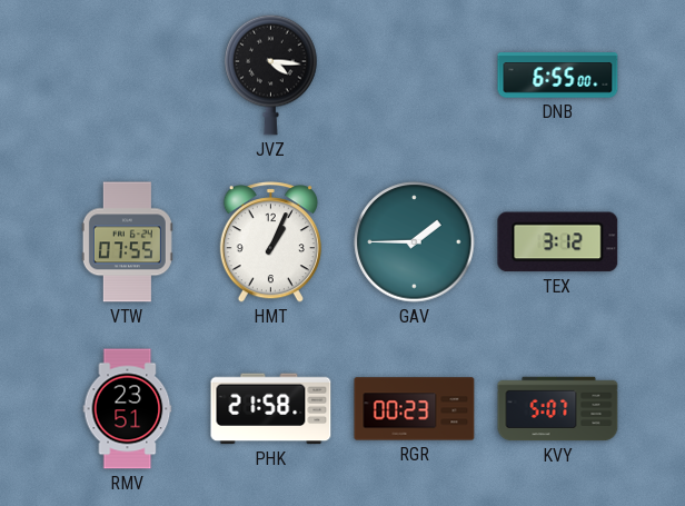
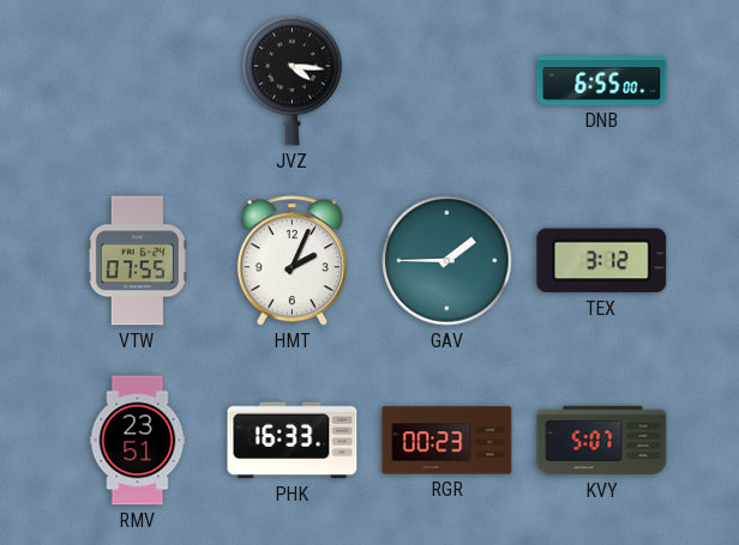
HMT: 1:04 -> 2:04 (292, 261)
PHK: 21:58 -> 16:33 (293, 441)
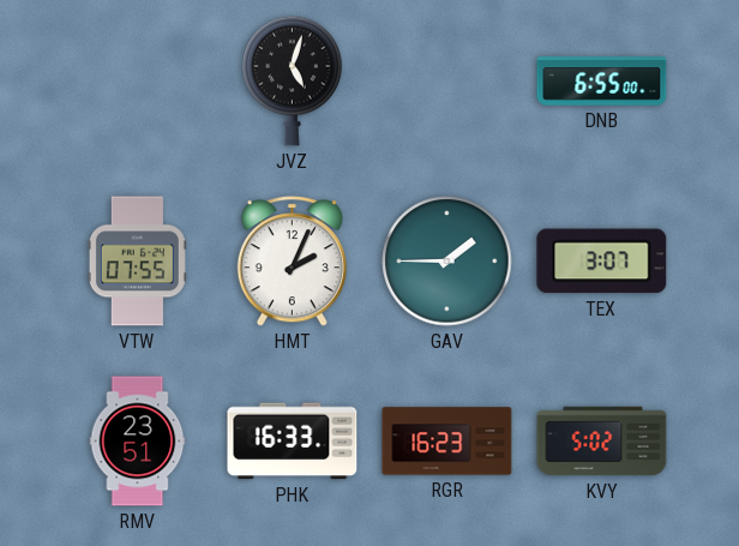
JVZ: 4:16 -> 5:03 (293, 80)
TEX: 3:12 -> 3:07 (602, 262)
RGR: 00:23 -> 16:23 (447, 442)
KVY: 5:07 -> 5:02 (602, 442)
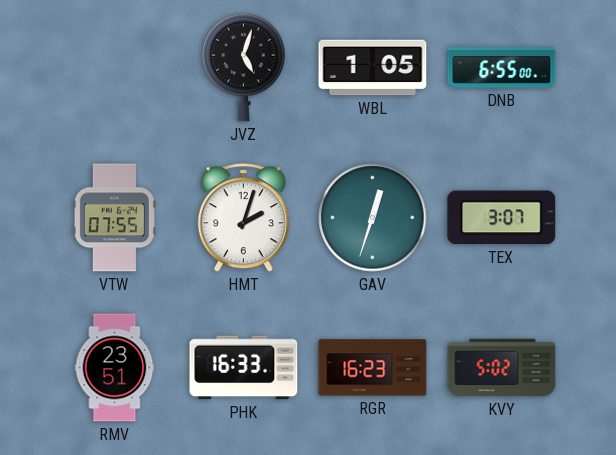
WBL: none -> 1:05 (373, 68)
HMT: 2:04 -> 2:03 (243, 218)
GAV: 1:45 -> 12:33 (373, 218)
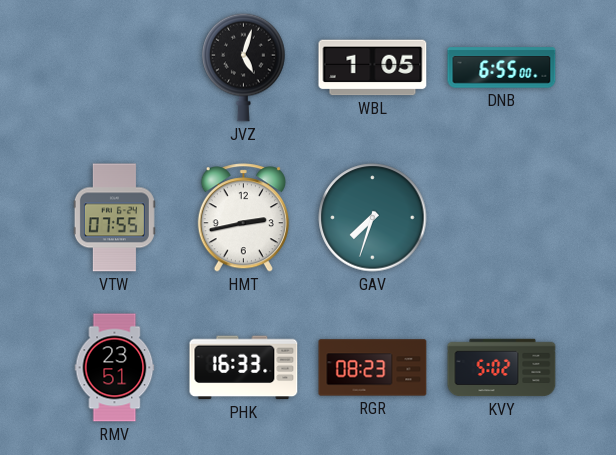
HMT: 2:03 -> 2:43 (243, 218)
GAV: 12:33 -> 7:33 (373, 218)
TEX: 3:07 -> none (502, 218)
RGR: 16:23 -> 08:23 (373, 368)
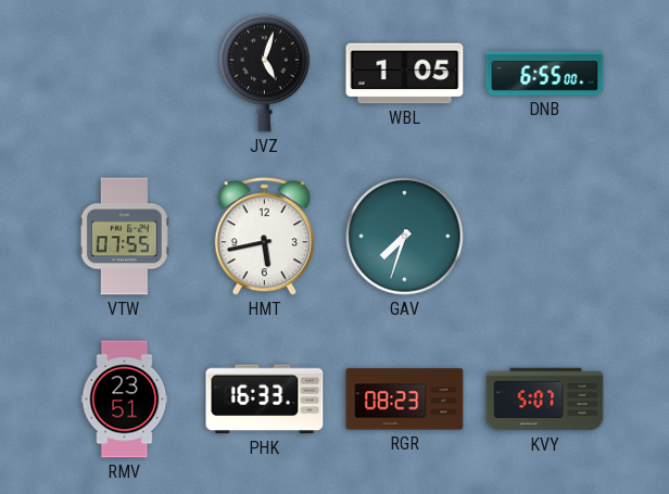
HMT: 2:43 -> 5:43 (264, 237)
KVY: 5:02 -> 5:07 (545, 400)
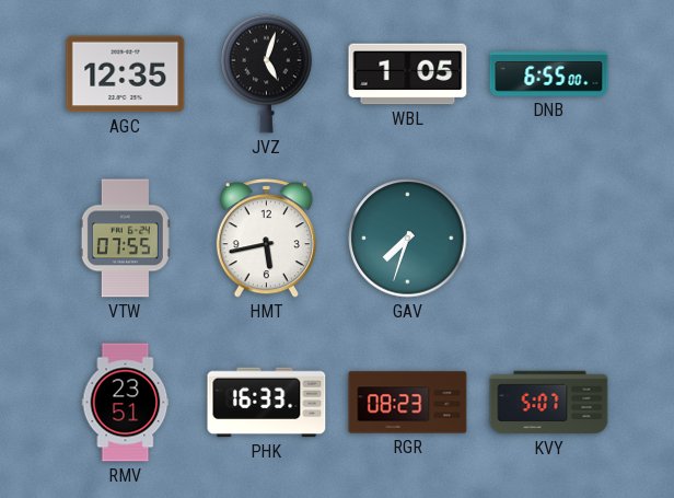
AGC: none -> 12:35 (126, 74)
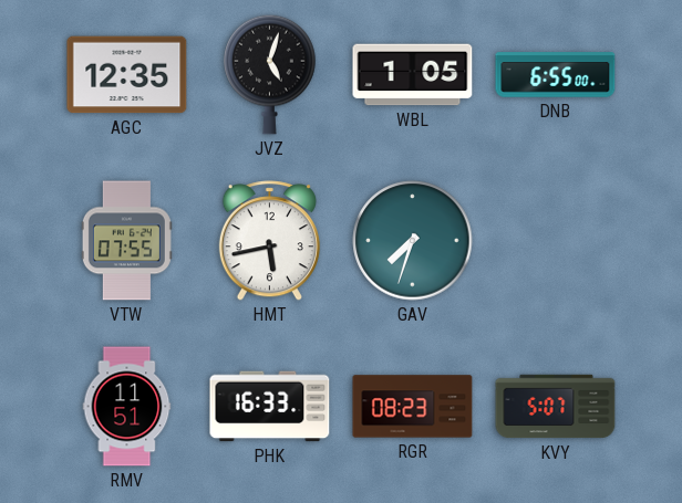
RMV: 23:51 -> 11:51 (127, 407)
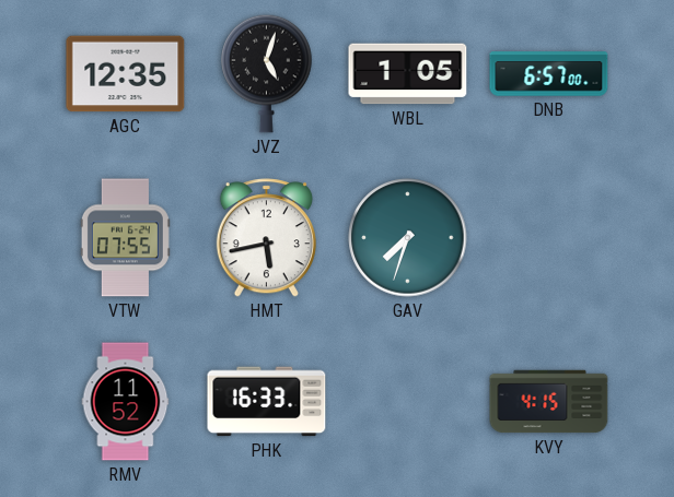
DNB: 6:55 -> 6:57 (549, 74)
RMV: 11:51 -> 11:52 (126, 402)
RGR: 08:23 -> none (413, 407)
KVY: 5:07 -> 4:15 (549, 402)
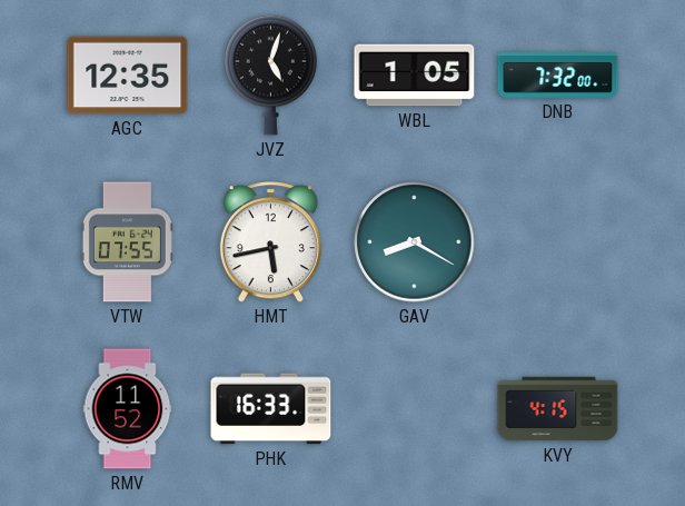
DNB: 6:57 -> 7:32 (558, 76)
GAV: 7:33 -> 8:20 (415, 242)
